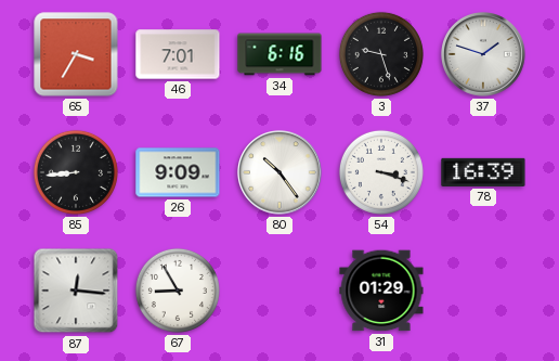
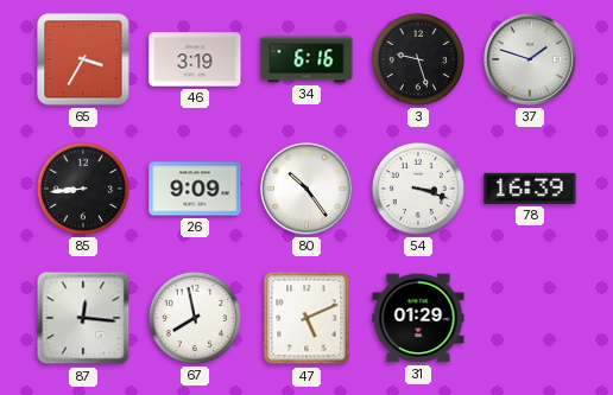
46: 7:01 -> 3:19 (195, 59)
67: 8:55 -> 7:58 (195, 318)
47: none -> 5:11 (306, 318)
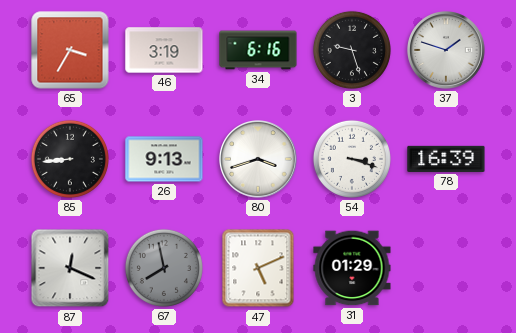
26: 9:09 -> 9:13 (164, 159)
80: 10:24 -> 3:42 (259, 160)
87: 12:16 -> 12:19 (70, 268)
67 dial: white -> grey (164, 268)
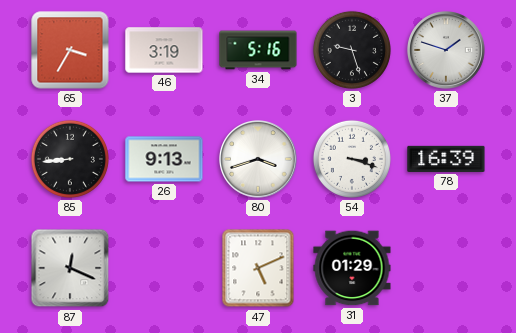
34: 6:16 -> 5:16 (258, 50)
67: 7:58 -> none (164, 268)
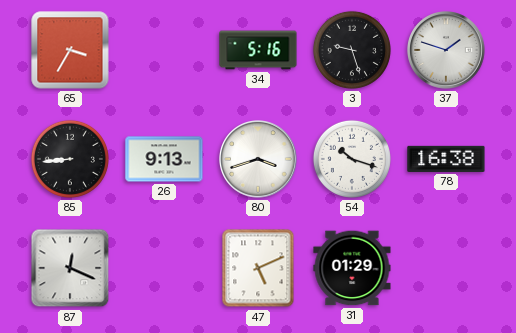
46: 3:19 -> none (164, 50)
54: 3:18 -> 10:18 (352, 159)
78: 16:39 -> 16:38 (446, 159)
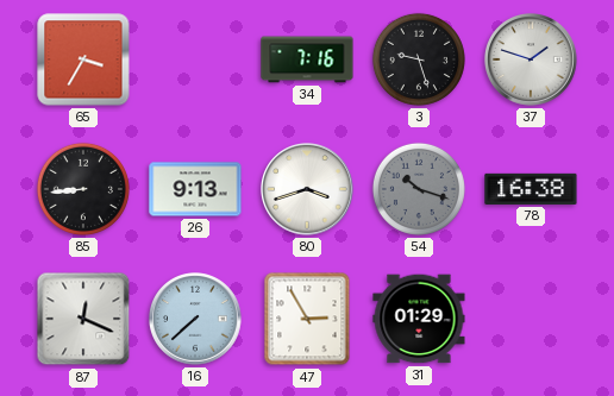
34: 5:16 -> 7:16 (307, 59)
54 dial: white -> grey (419, 189)
16: none -> 7:38 (196, 320)
47: 5:11 -> 2:55 (307, 319)
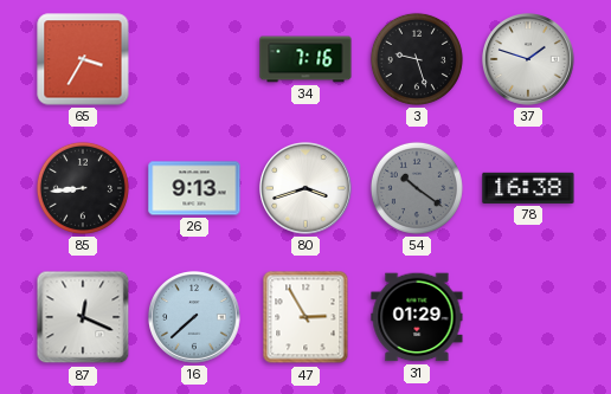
54: 10:18 -> 10:21 (417, 188)
